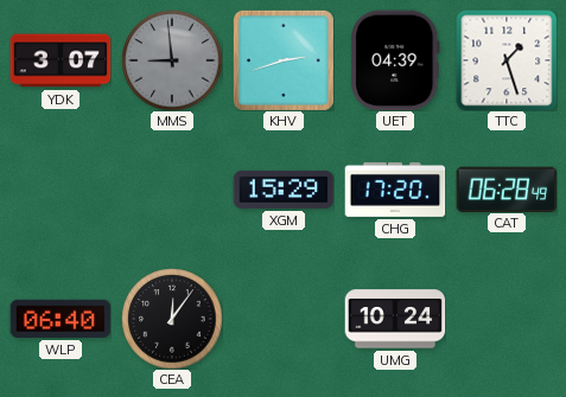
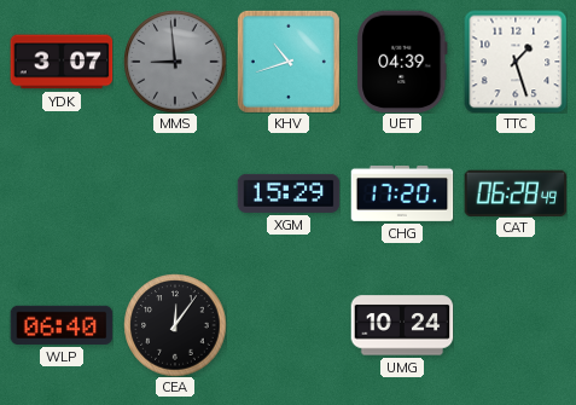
KHV: 2:42 -> 10:42 (289, 62)
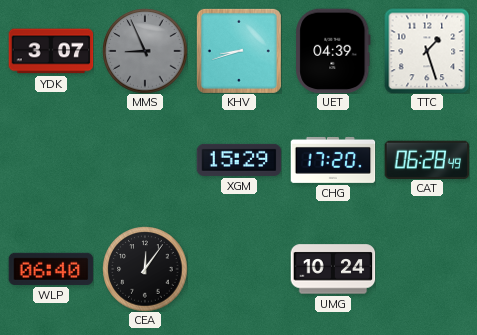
MMS: 8:59 -> 8:56 (145, 51)
KHV: 10:42 -> 8:42 (239, 51)
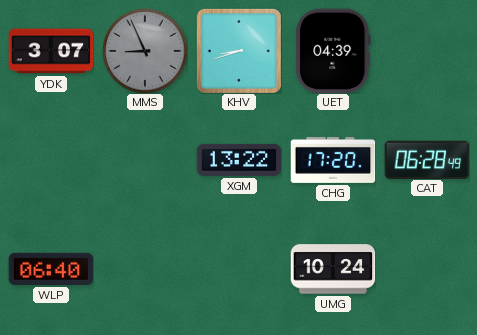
TTC: 1:27 -> none (427, 51)
XGM: 15:29 -> 13:22 (239, 160)
CEA: 12:06 -> none (145, 269)
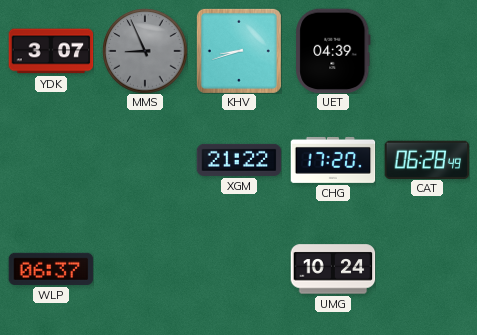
XGM: 13:22 -> 21:22 (239, 160)
WLP: 06:40 -> 06:37 (51, 269)
